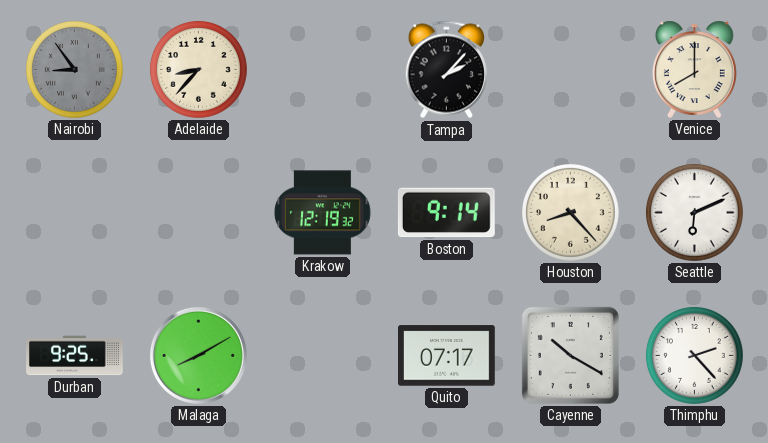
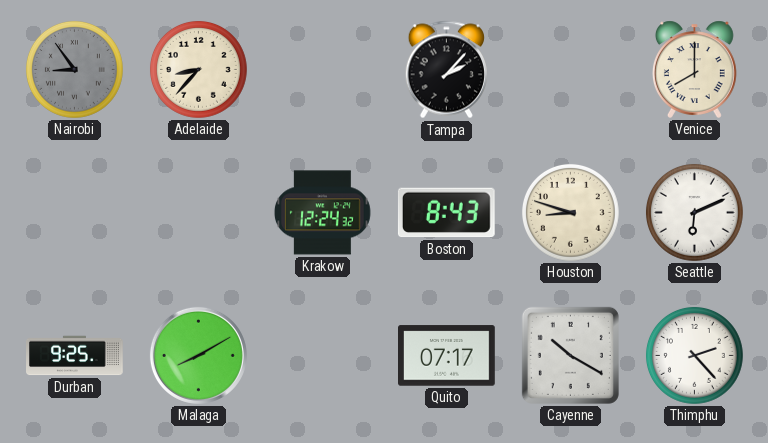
Krakow: 12:19 -> 12:24 (323, 213)
Boston: 9:14 -> 8:43 (446, 213)
Houston: 8:23 -> 8:48 (570, 212)
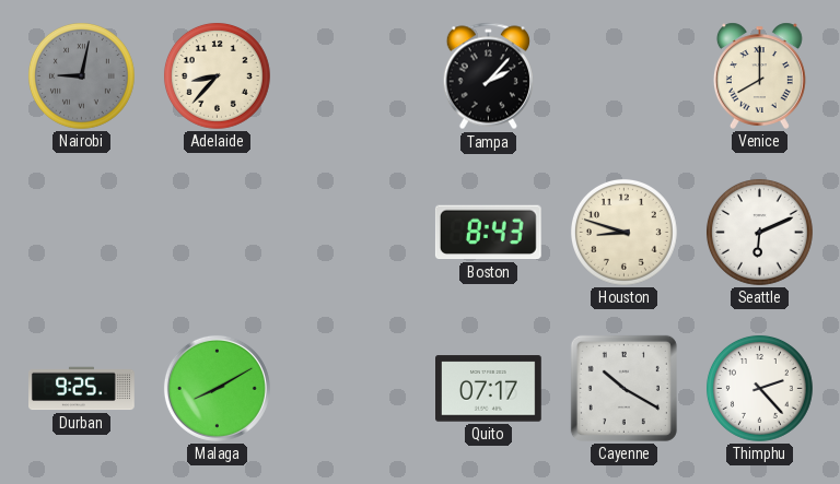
Nairobi: 8:54 -> 9:02 (81, 75)
Krakow: 12:24 -> none (323, 213)
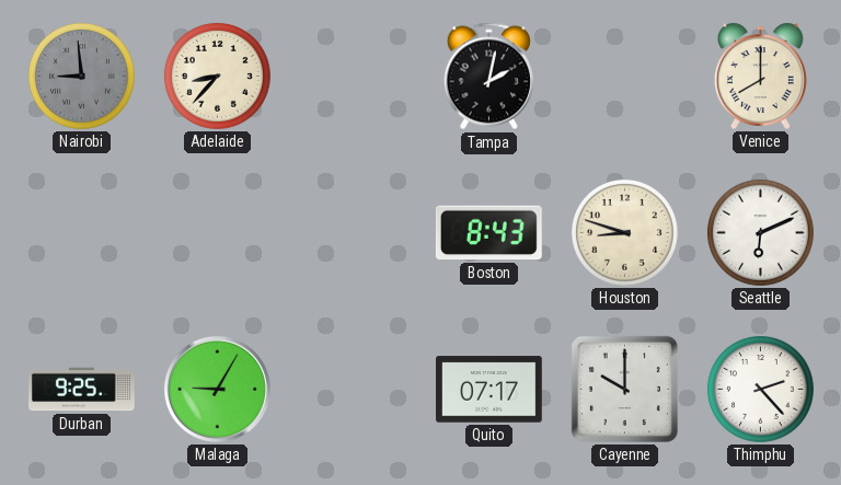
Nairobi: 9:02 -> 8:59 (81, 76)
Tampa: 2:07 -> 2:02 (488, 77)
Malaga: 8:10 -> 9:05 (217, 389)
Cayenne: 10:20 -> 10:00 (624, 389)
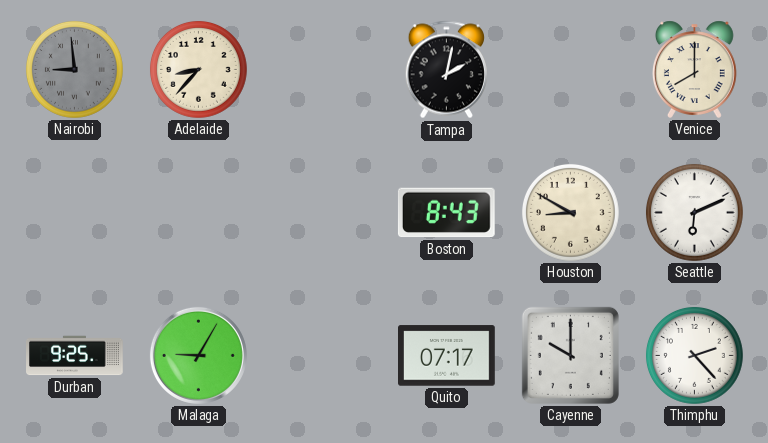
Houston: 8:48 -> 8:50 (570, 212)
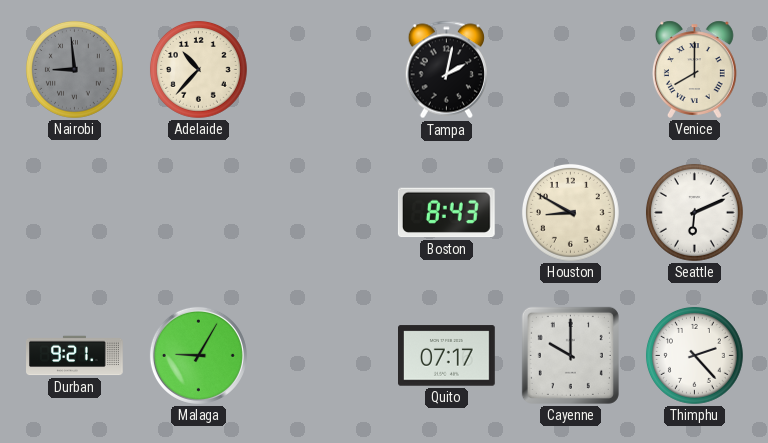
Adelaide: 8:37 -> 10:37 (198, 69)
Durban: 9:25 -> 9:21 (75, 356)
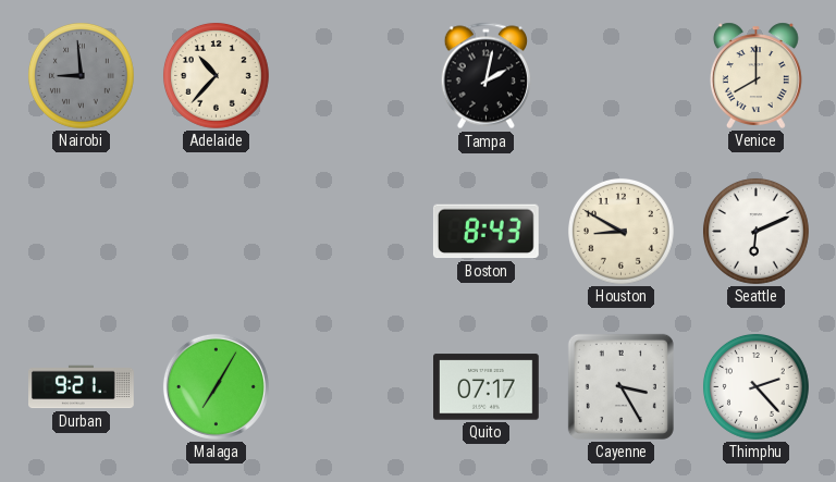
Malaga: 9:05 -> 7:05 (216, 386)
Cayenne: 10:00 -> 3:25 (620, 386)
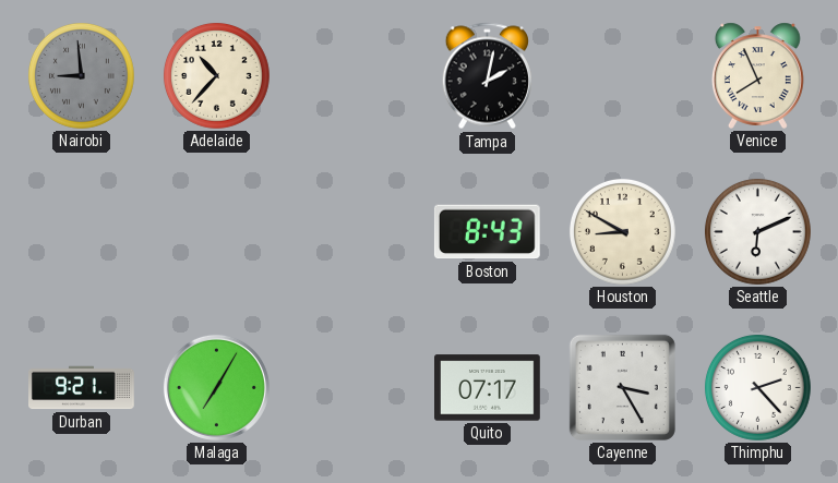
Venice: 8:00 -> 7:56 (757, 75)
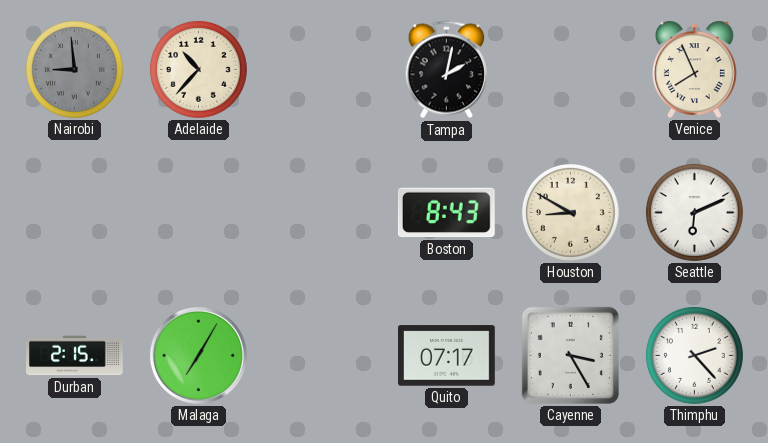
Durban: 9:21 -> 2:15 (75, 356)
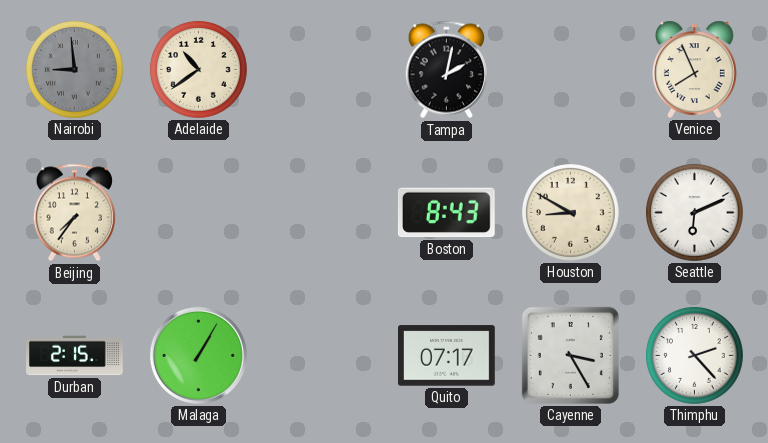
Adelaide: 10:37 -> 10:39 (198, 69)
Beijing: none -> 7:36 (74, 213)
Malaga: 7:05 -> 1:05 (198, 355)
